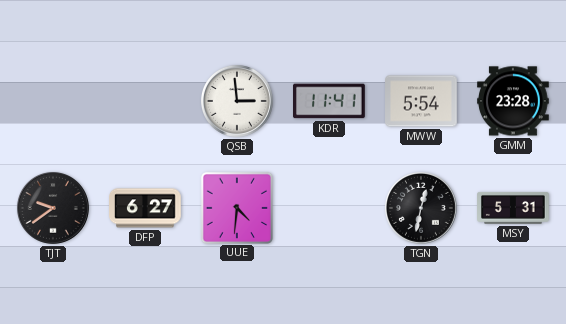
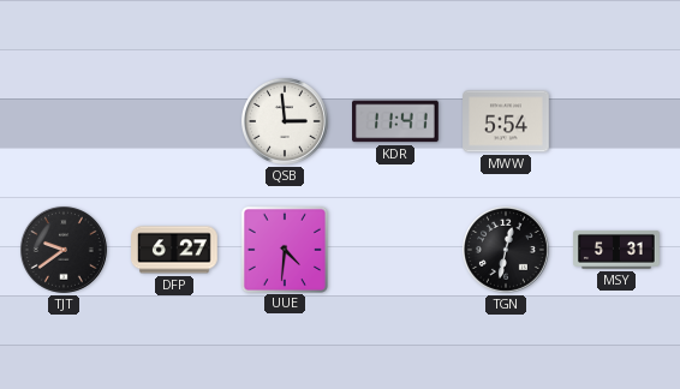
GMM: 23:28 -> none (513, 101)
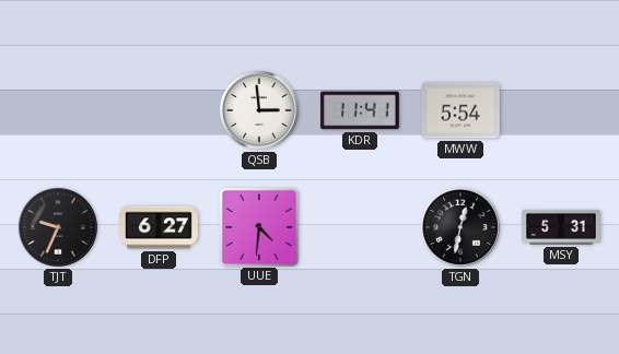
TJT: 9:39 -> 9:34 (58, 227)
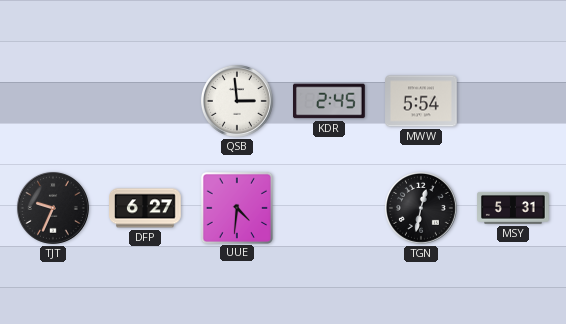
KDR: 11:41 -> 2:45 (330, 101)
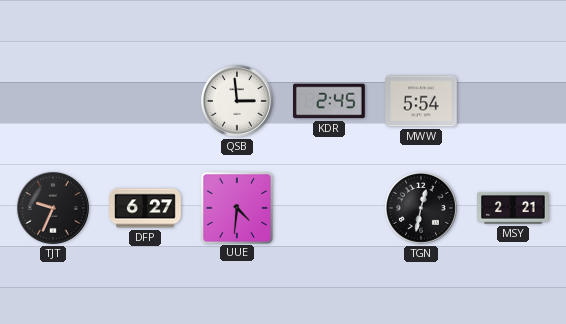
MSY: 5:31 -> 2:21 (513, 208)
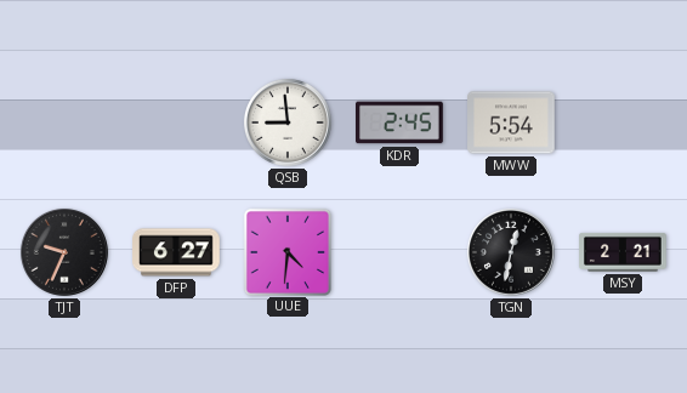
QSB: 2:59 -> 8:59 (288, 123)
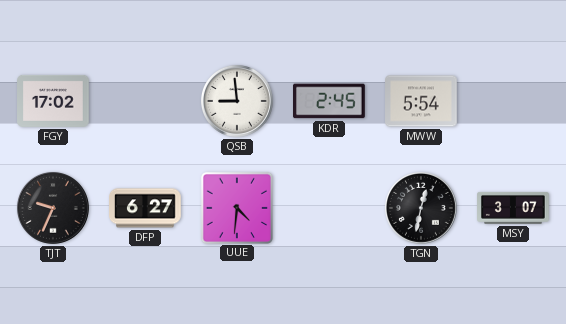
FGY: none -> 17:02 (53, 101)
MSY: 2:21 -> 3:07 (513, 208)
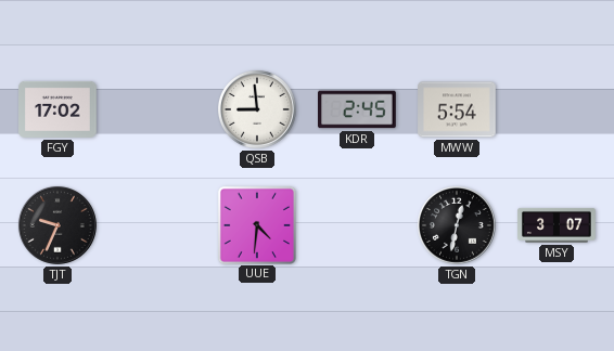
DFP: 6:27 -> none (145, 208)
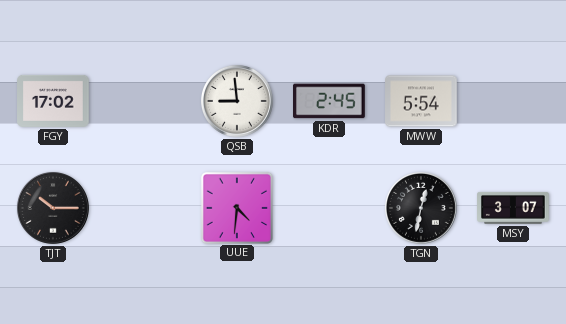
TJT: 9:34 -> 10:15 (53, 208)
